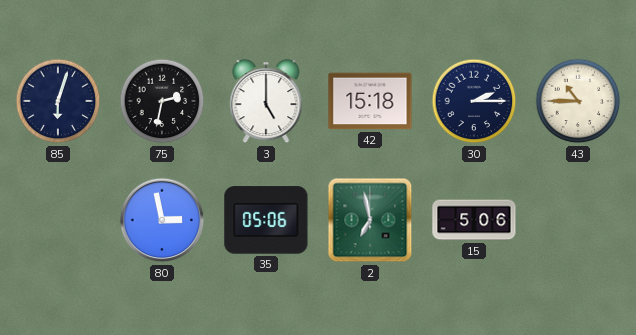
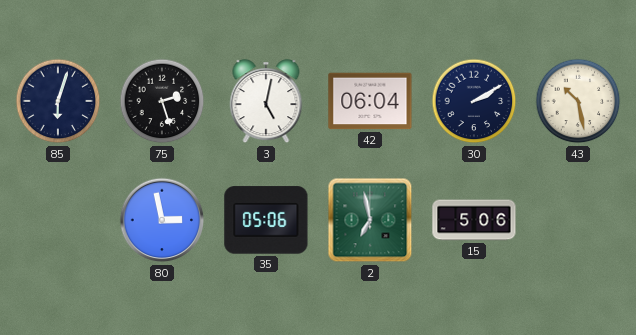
75: 2:32 -> 2:27 (162, 101)
3: 5:00 -> 5:02 (266, 102)
42: 15:18 -> 06:04 (370, 101)
30: 2:15 -> 2:10 (474, 101)
43: 10:45 -> 10:28 (578, 101)
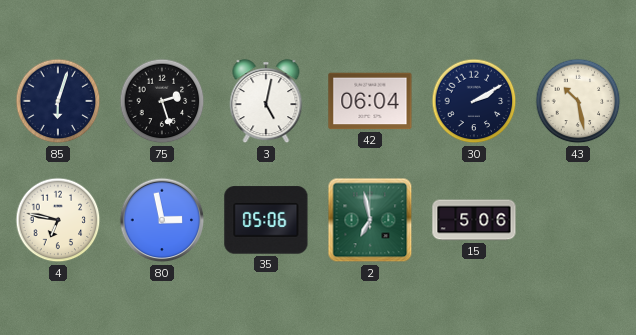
4: none -> 6:47 (58, 220)
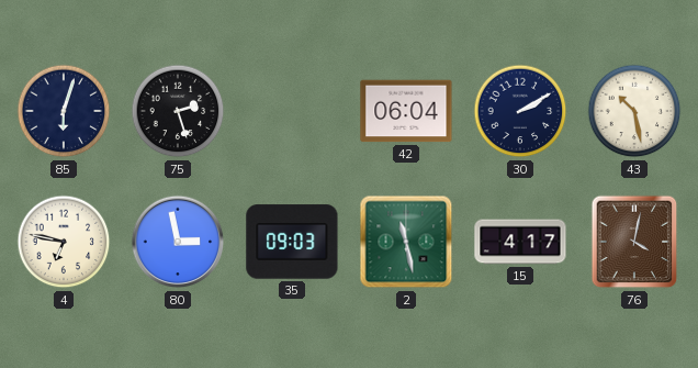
3: 5:02 -> none (266, 102)
35: 05:06 -> 09:03 (292, 242)
2: 6:58 -> 11:28 (406, 242)
15: 5:06 -> 4:17 (520, 242)
76: none -> 4:02 (634, 242)
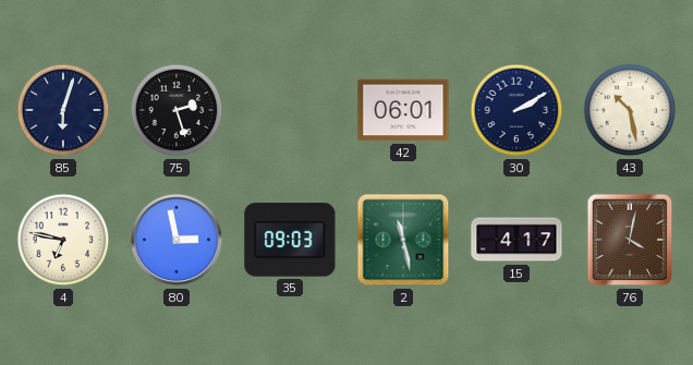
42: 06:04 -> 06:01 (403, 110)
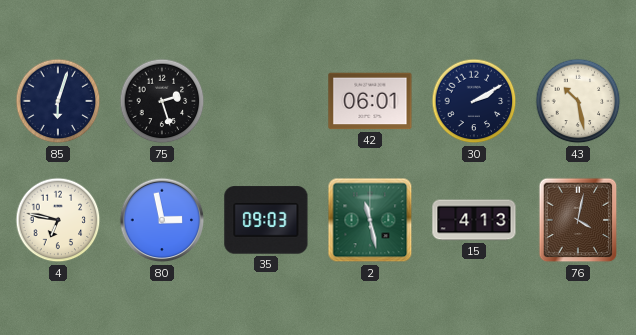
15: 4:17 -> 4:13 (474, 220)
